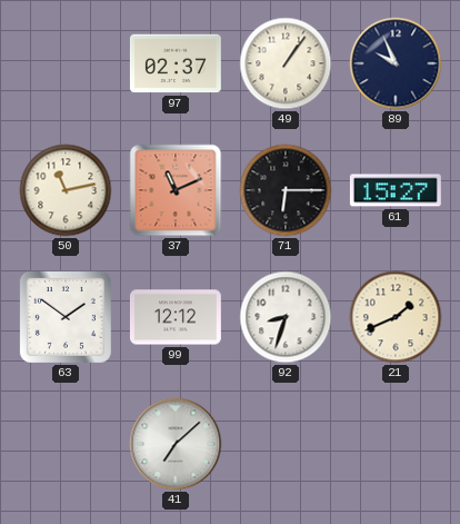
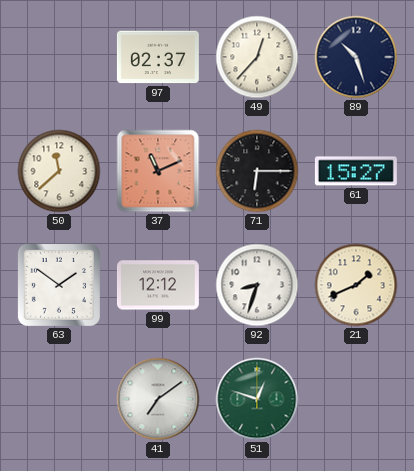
49: 1:06 -> 12:37 (257, 57)
89: 9:56 -> 10:27 (356, 57)
50: 11:13 -> 11:38 (59, 171)
41: 7:08 -> 7:09 (158, 399)
51: none -> 12:48 (257, 399)
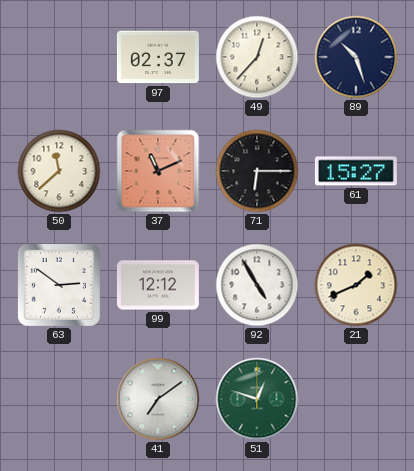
63: 1:51 -> 2:51 (59, 285)
92: 8:33 -> 4:55 (257, 285)
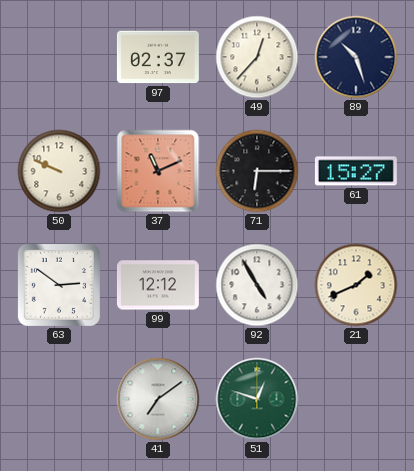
50: 11:38 -> 9:49 (59, 171)
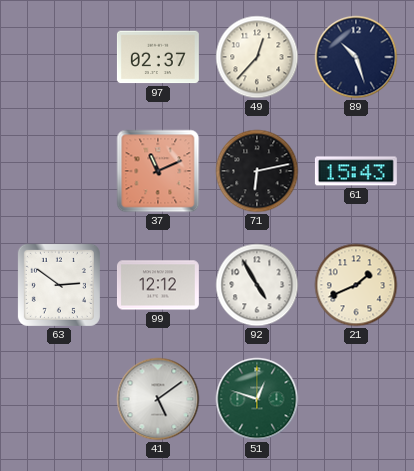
50: 9:49 -> none (59, 171)
71: 6:15 -> 6:13 (257, 171)
61: 15:27 -> 15:43 (356, 171)
41: 7:09 -> 5:09 (158, 399)
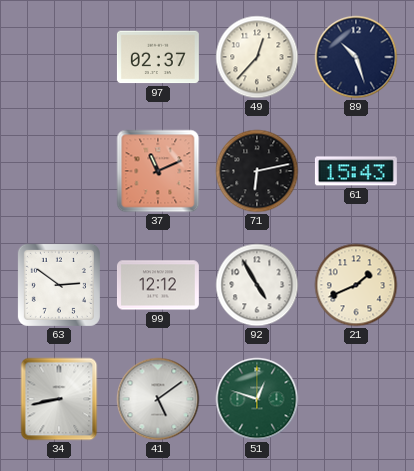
34: none -> 8:43 (59, 399)
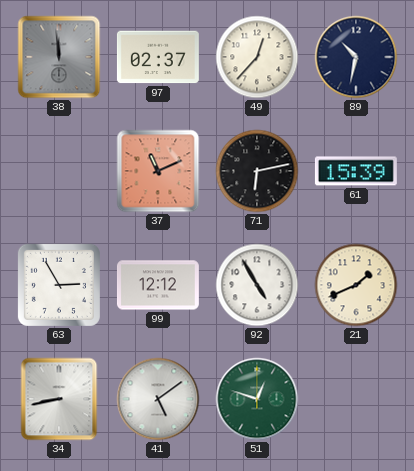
38: none -> 11:59 (59, 57)
89: 10:27 -> 10:32 (356, 57)
61: 15:43 -> 15:39 (356, 171)
63: 2:51 -> 2:55 (59, 285)
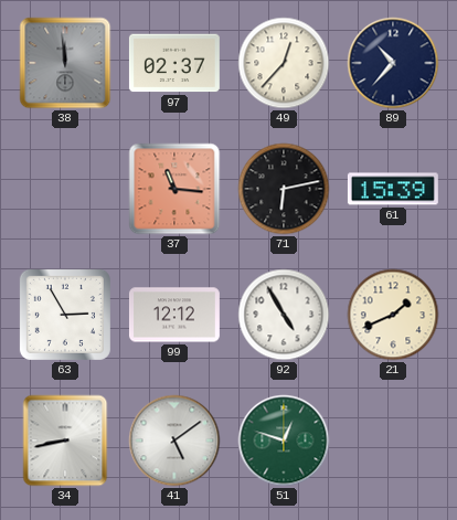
89: 10:32 -> 10:37 (393, 63)
37: 11:11 -> 11:16 (174, 189)
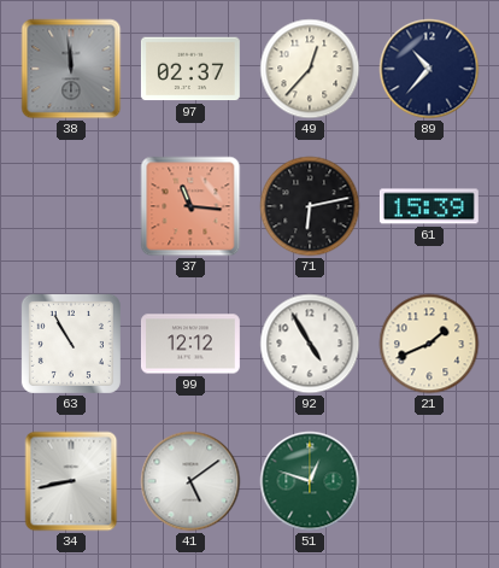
63: 2:55 -> 10:55 (71, 344)
